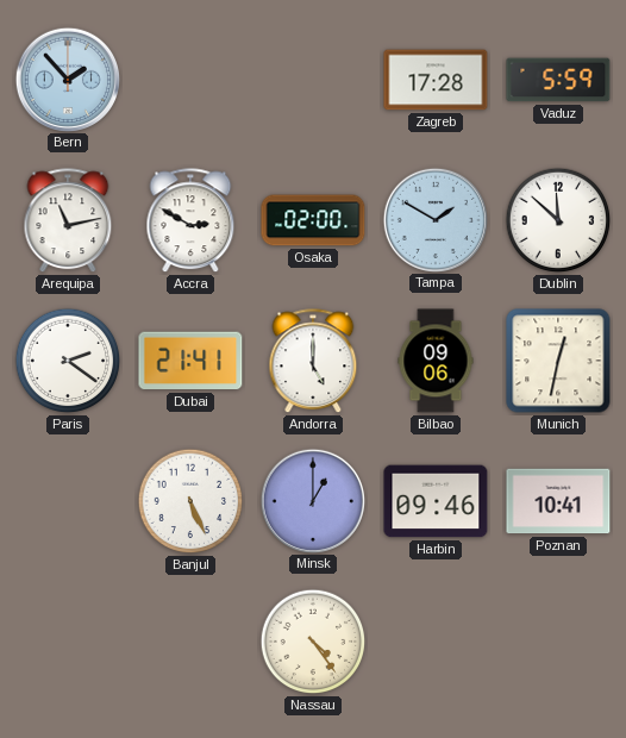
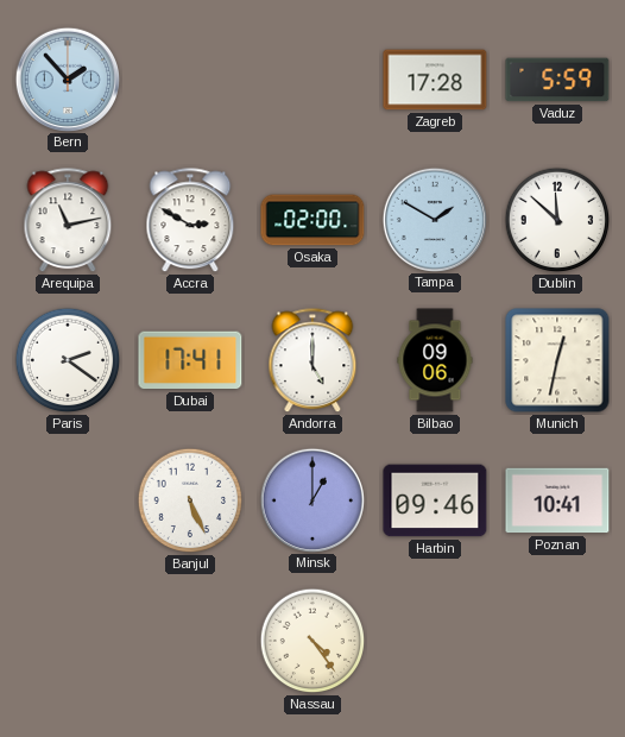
Dubai: 21:41 -> 17:41 (190, 360)
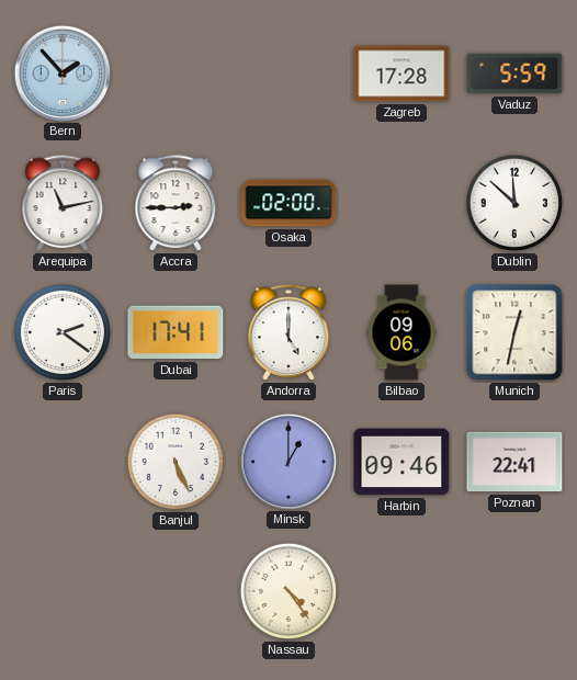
Accra: 2:50 -> 2:45 (176, 204)
Tampa: 1:50 -> none (434, 219)
Poznan: 10:41 -> 22:41 (514, 462)
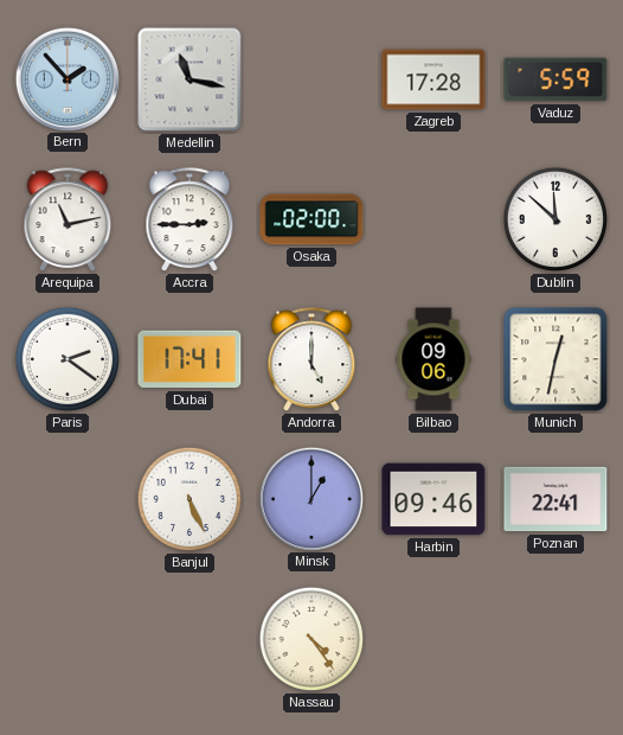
Medellin: none -> 11:17 (190, 79)
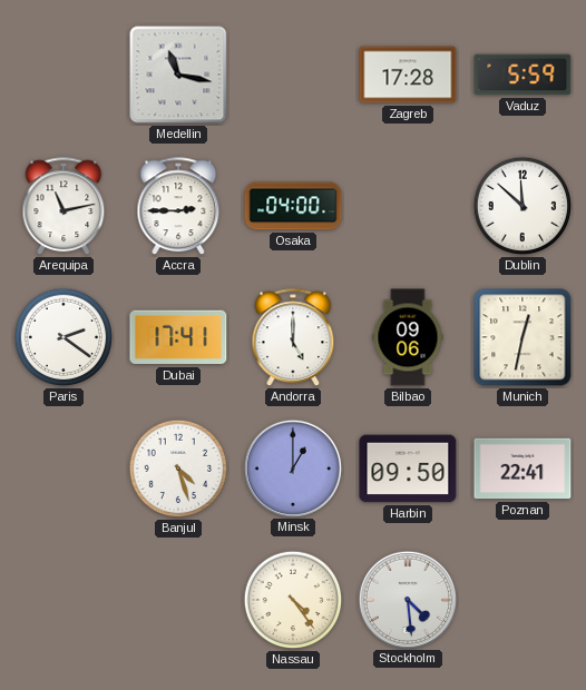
Bern: 1:53 -> none (66, 78)
Osaka: 02:00 -> 04:00 (293, 206)
Banjul: 5:26 -> 4:27 (178, 469)
Harbin: 09:46 -> 09:50 (408, 469)
Stockholm: none -> 4:29 (407, 599)
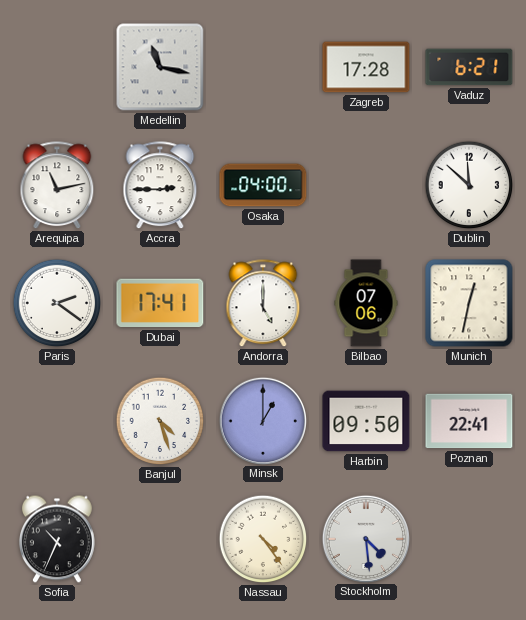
Vaduz: 5:59 -> 6:21 (469, 67)
Bilbao: 09:06 -> 07:06 (366, 303)
Sofia: none -> 10:34 (57, 539)
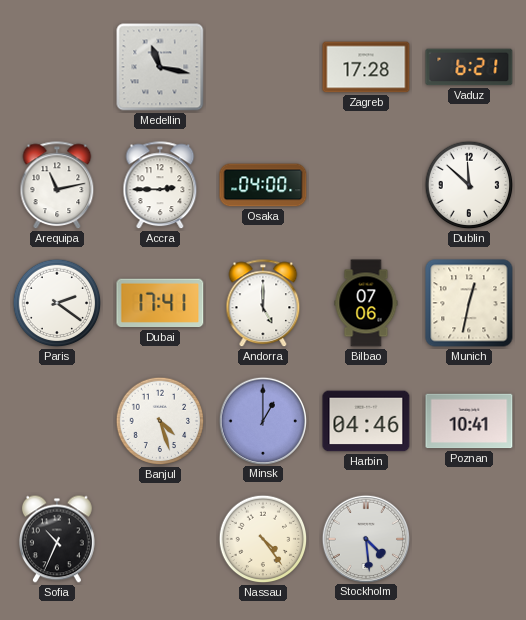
Harbin: 09:50 -> 04:46 (366, 421)
Poznan: 22:41 -> 10:41 (469, 421)
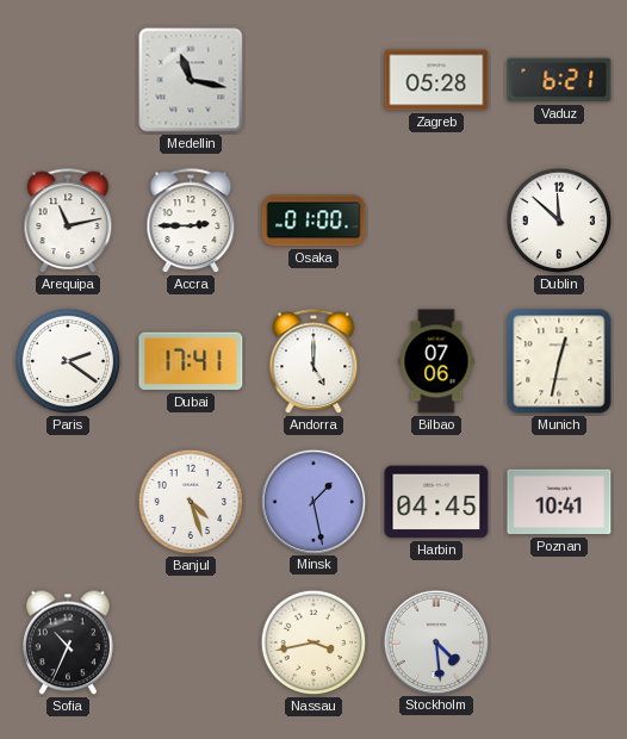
Zagreb: 17:28 -> 05:28 (436, 80)
Osaka: 04:00 -> 01:00 (313, 221)
Minsk: 1:00 -> 1:28 (312, 501)
Harbin: 04:46 -> 04:45 (436, 502)
Nassau: 4:24 -> 3:43 (313, 642)
